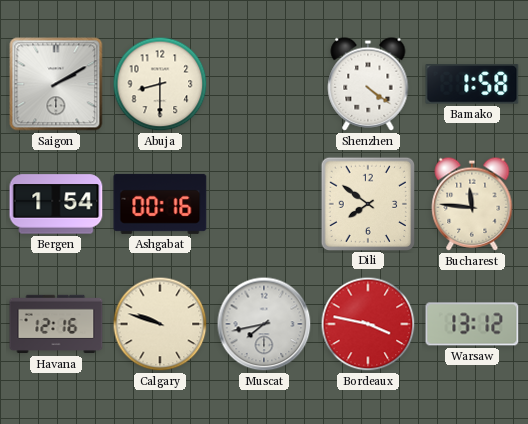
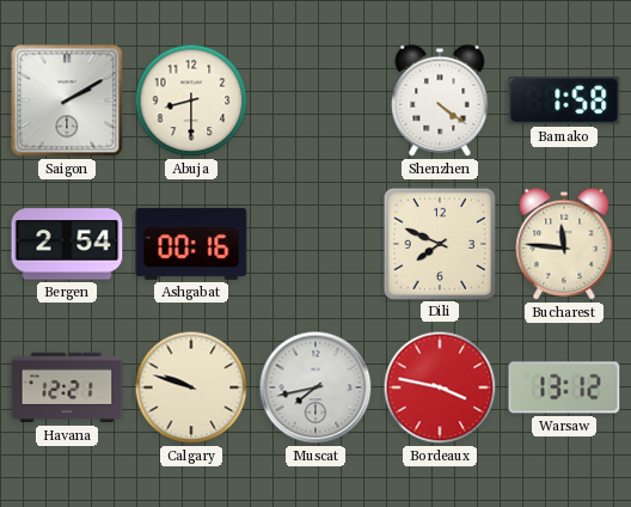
Bergen: 1:54 -> 2:54 (67, 244)
Dili: 7:51 -> 7:49 (439, 243)
Havana: 12:16 -> 12:21 (67, 387)
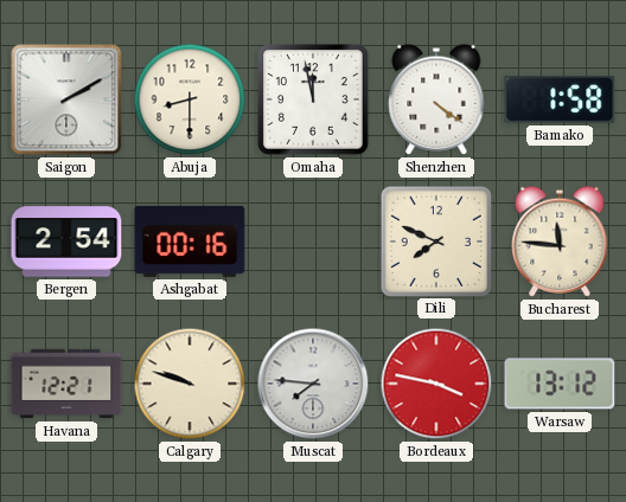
Omaha: none -> 11:58 (314, 101)
Muscat: 7:43 -> 7:46 (313, 384)
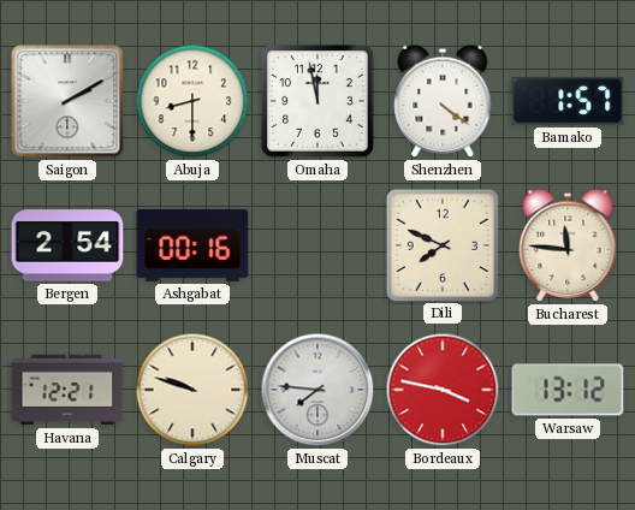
Bamako: 1:58 -> 1:57 (568, 101)
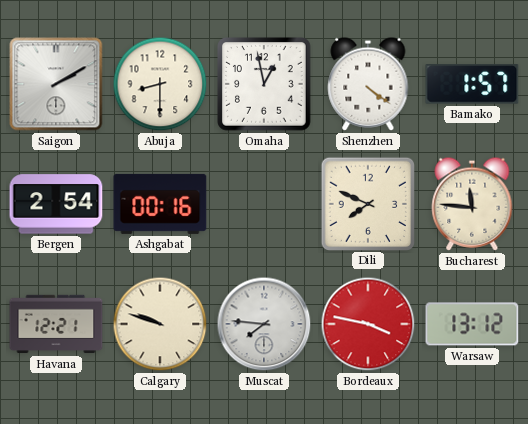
Omaha: 11:58 -> 12:58 (265, 85)
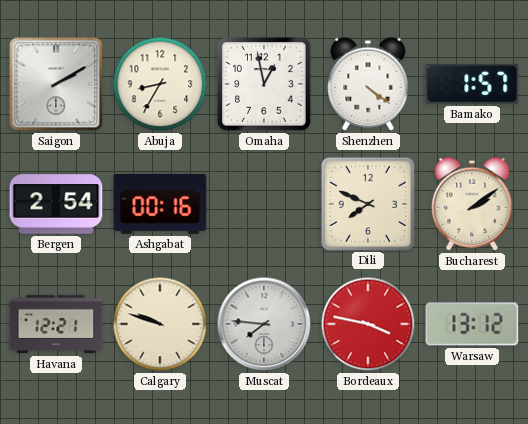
Abuja: 8:30 -> 8:35 (160, 84)
Bucharest: 11:46 -> 2:09 (472, 204)
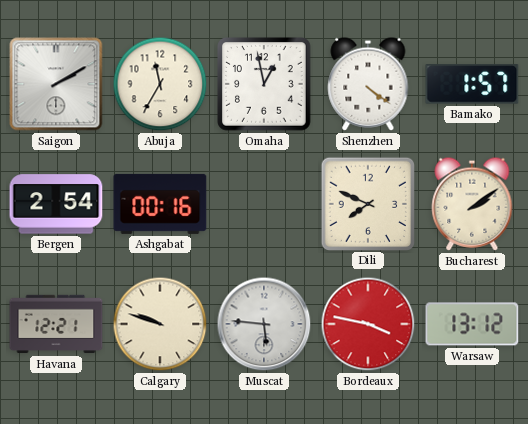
Abuja: 8:35 -> 11:35 (160, 84)
Muscat: 7:46 -> 5:46 (264, 324)
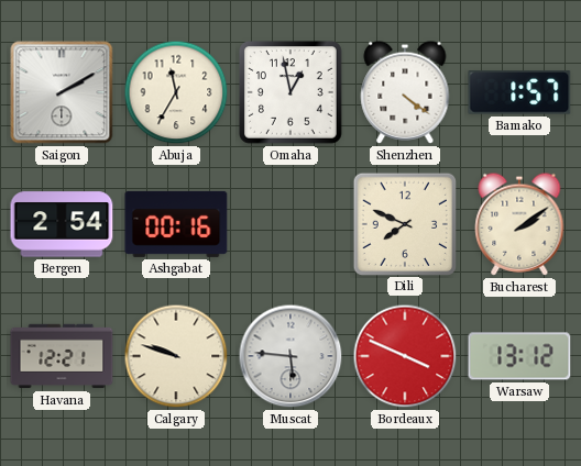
Bordeaux: 3:47 -> 3:49 (405, 356)
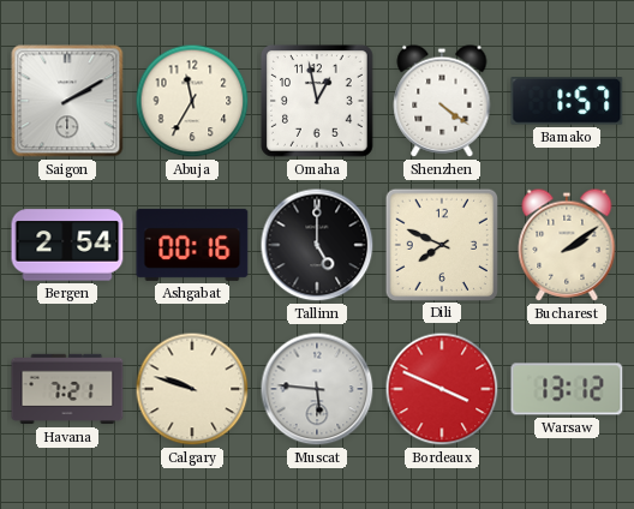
Tallinn: none -> 5:00 (317, 245)
Havana: 12:21 -> 7:21 (67, 389)
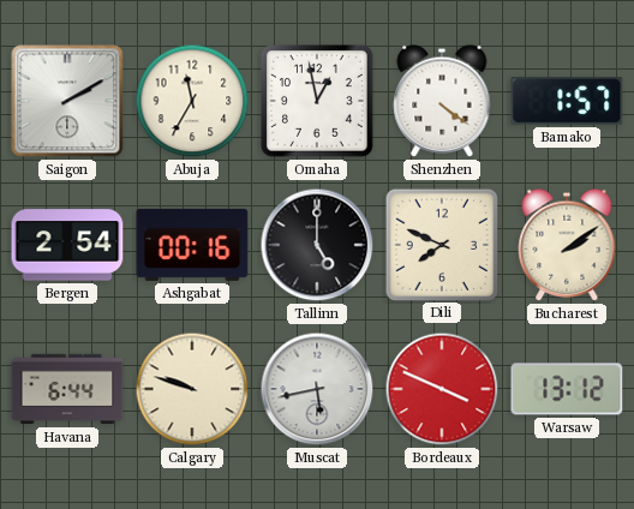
Havana: 7:21 -> 6:44 (67, 389)
Muscat: 5:46 -> 5:43 (317, 389)
